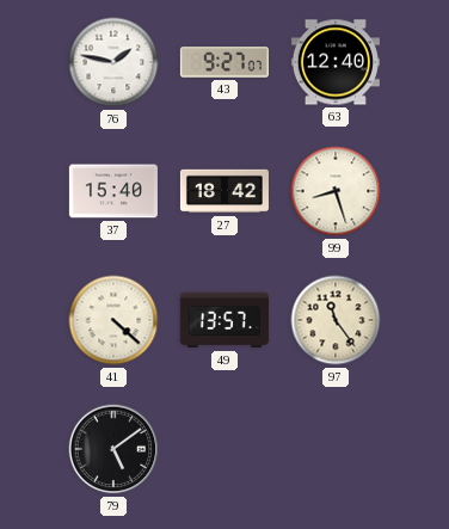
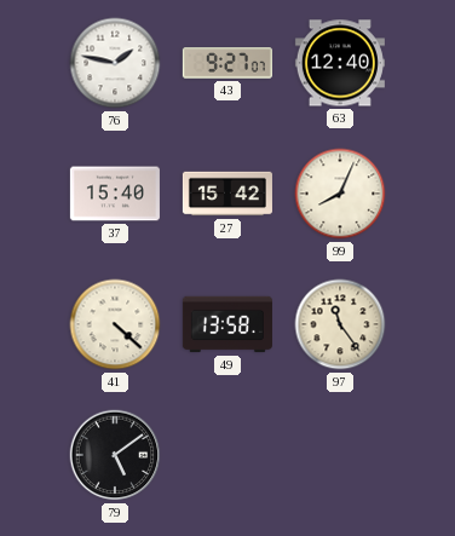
27: 18:42 -> 15:42 (227, 194)
99: 8:27 -> 8:04 (340, 194)
49: 13:57 -> 13:58 (227, 324)
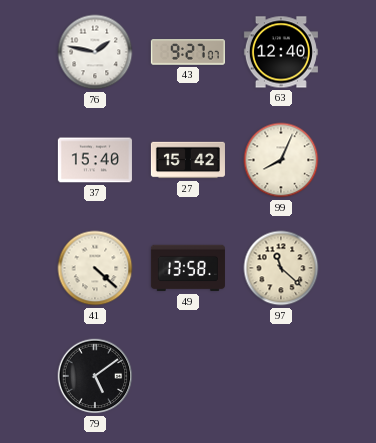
97: 11:24 -> 11:22 (281, 268)
